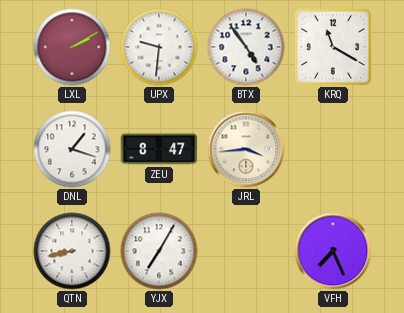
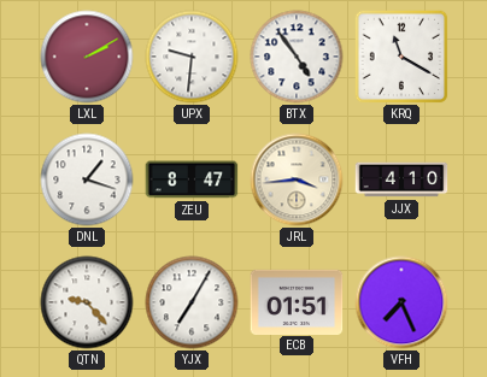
JJX: none -> 4:10 (401, 179)
QTN: 8:43 -> 9:23 (87, 302)
ECB: none -> 01:51 (297, 301)
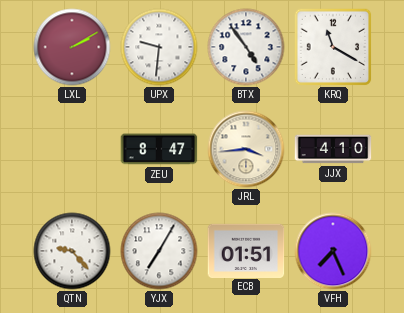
DNL: 1:18 -> none (87, 179)
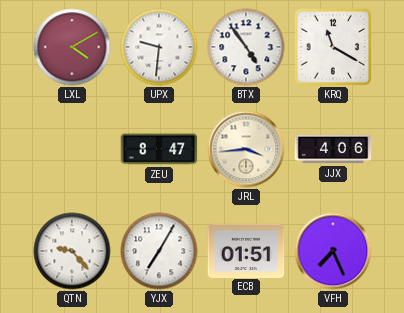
LXL: 2:10 -> 4:10 (72, 47)
JJX: 4:10 -> 4:06 (333, 149)
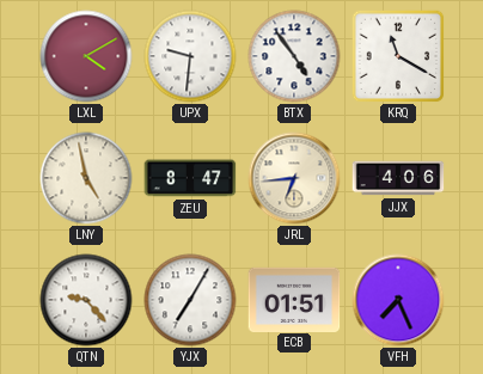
LNY: none -> 4:58 (86, 178)
JRL: 3:44 -> 6:44 (294, 178)
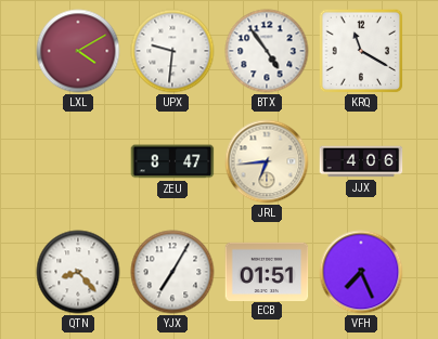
LNY: 4:58 -> none (86, 178)
QTN: 9:23 -> 8:23 (78, 272)
